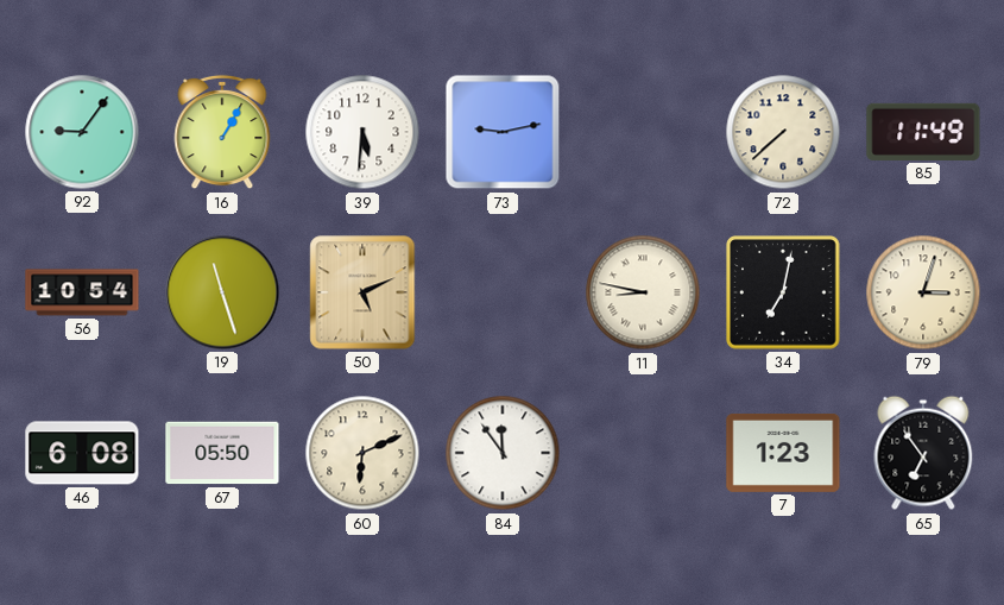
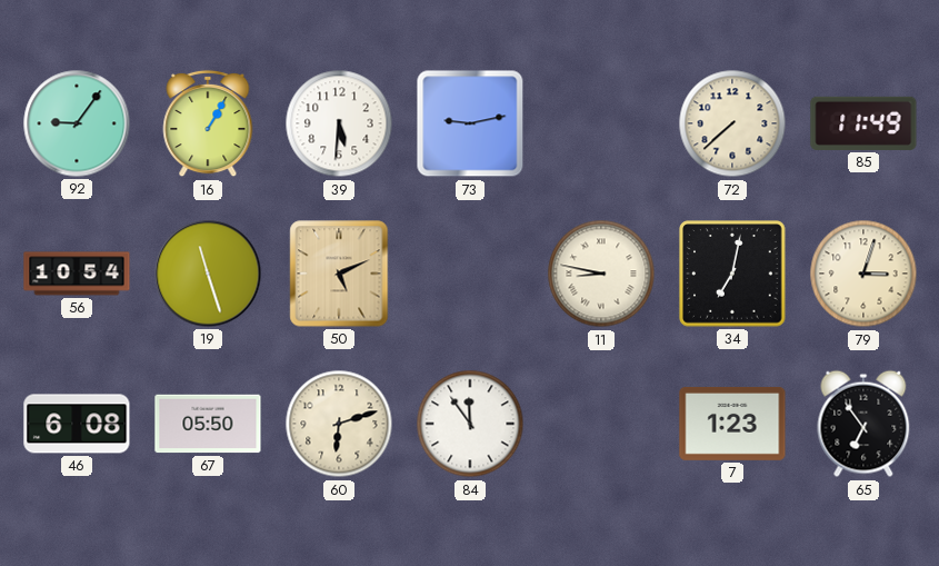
60: 6:11 -> 6:12 (339, 424)
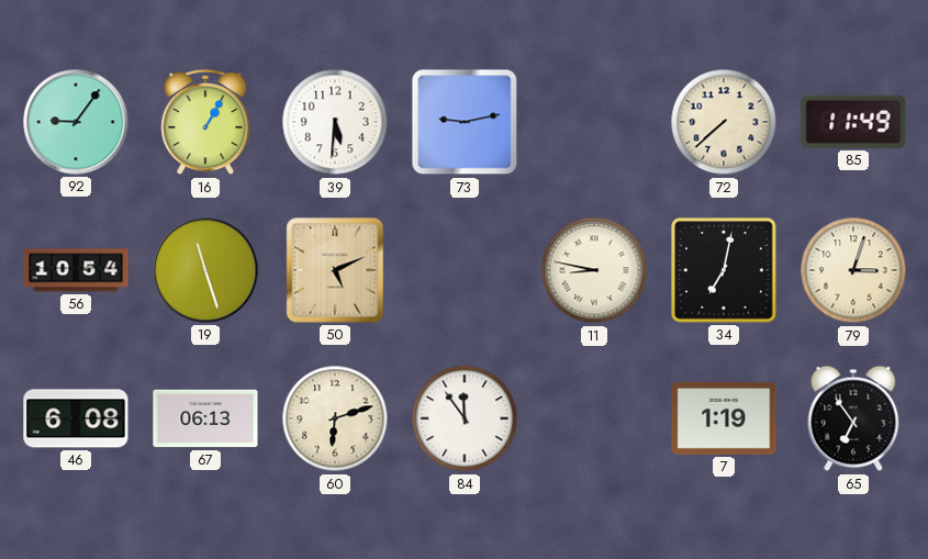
67: 05:50 -> 06:13 (205, 418)
7: 1:23 -> 1:19 (724, 418)
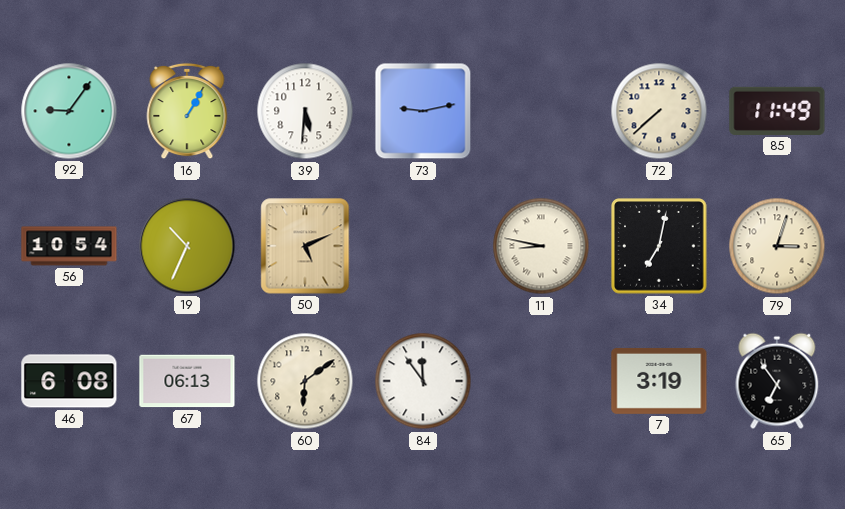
19: 11:27 -> 10:34 (187, 246)
60: 6:12 -> 6:09 (305, 381)
7: 1:19 -> 3:19 (659, 381)
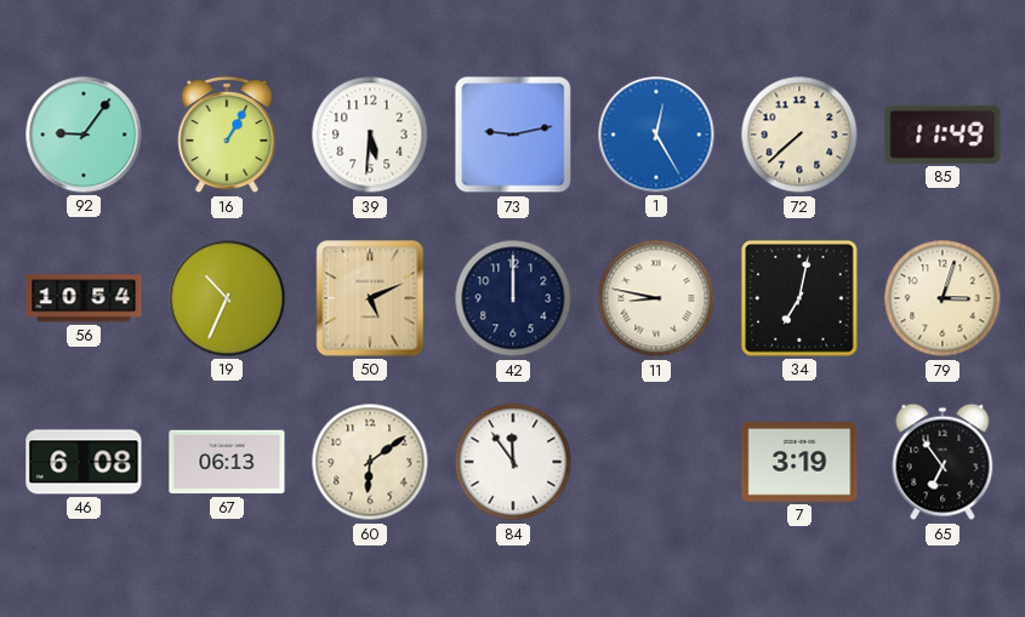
1: none -> 12:25 (656, 135)
42: none -> 12:00 (513, 298)
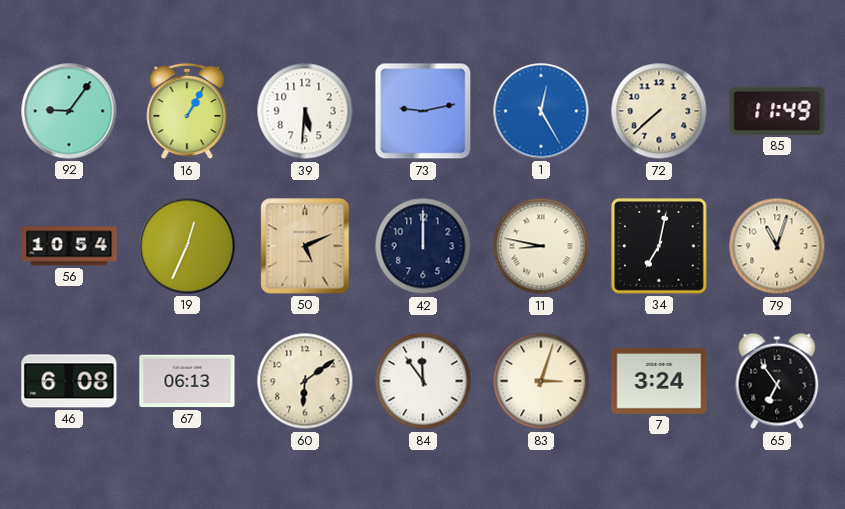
19: 10:34 -> 12:34 (187, 246)
79: 3:03 -> 11:03 (777, 246)
83: none -> 3:03 (541, 381)
7: 3:19 -> 3:24 (659, 381)
